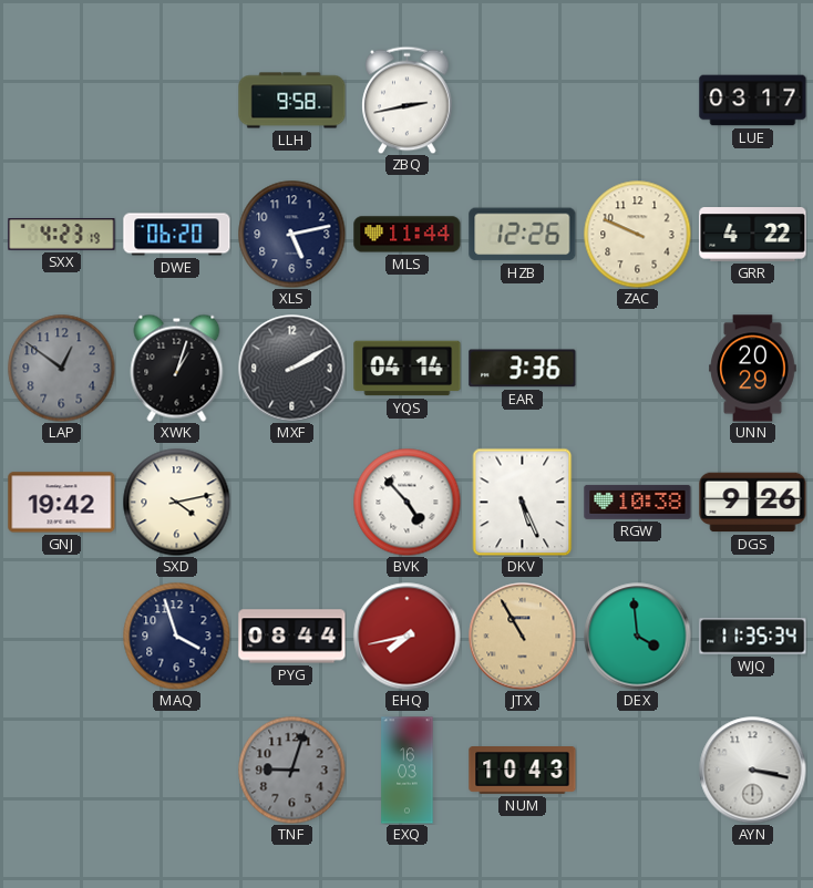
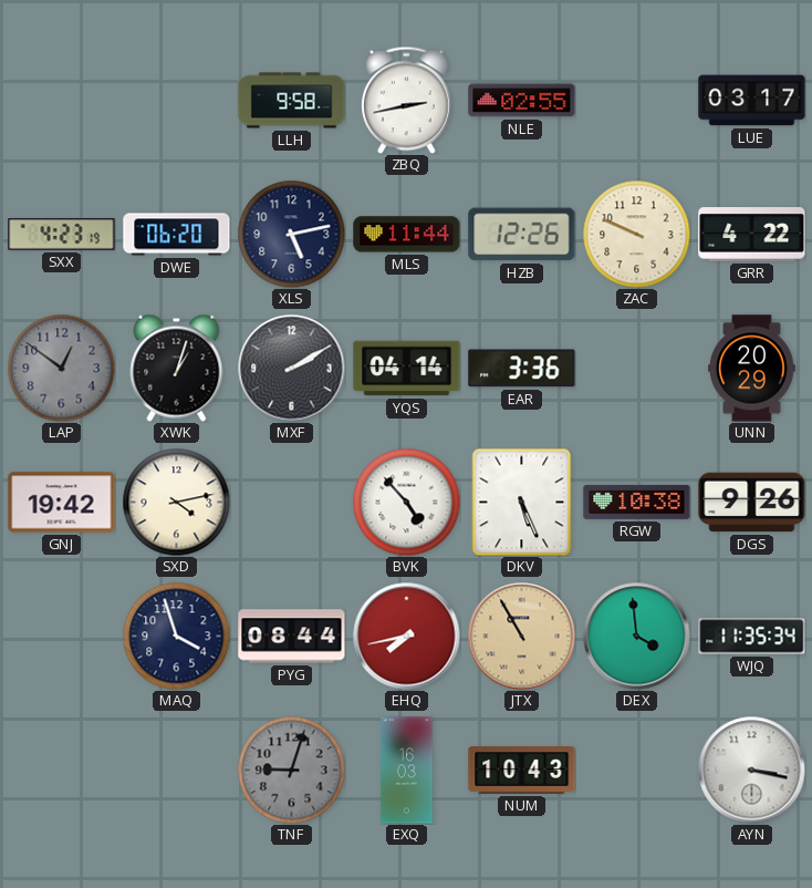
NLE: none -> 02:55 (522, 101)
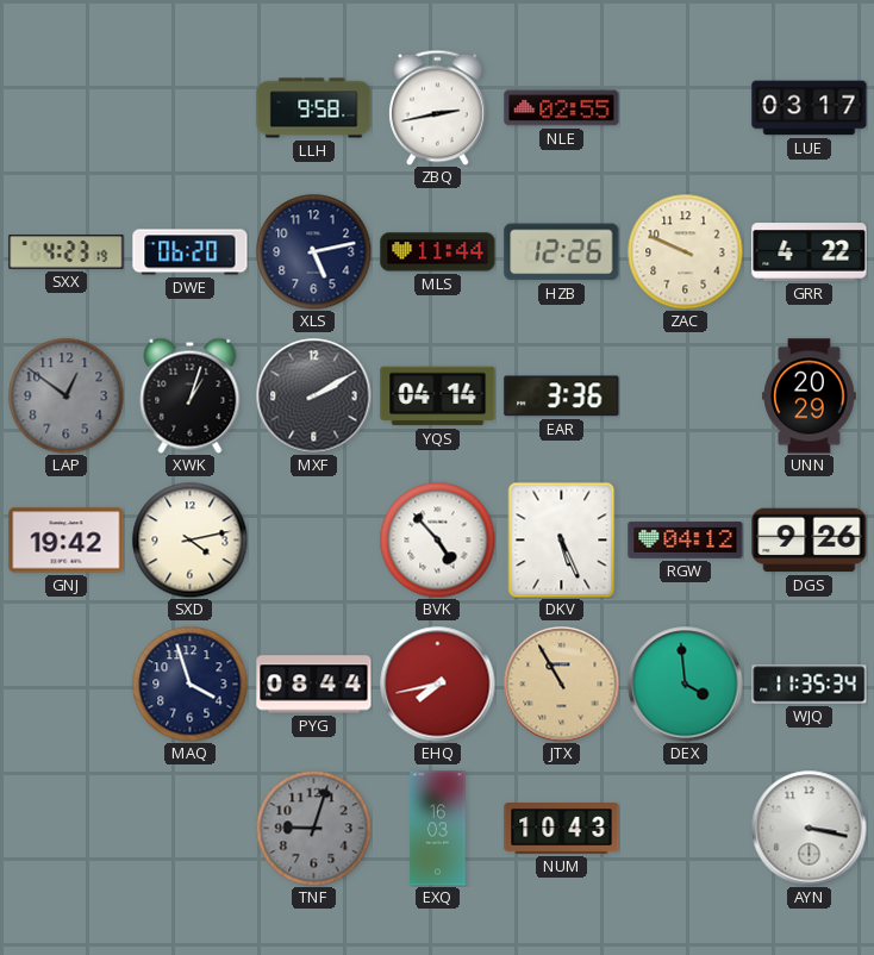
RGW: 10:38 -> 04:12 (686, 539)
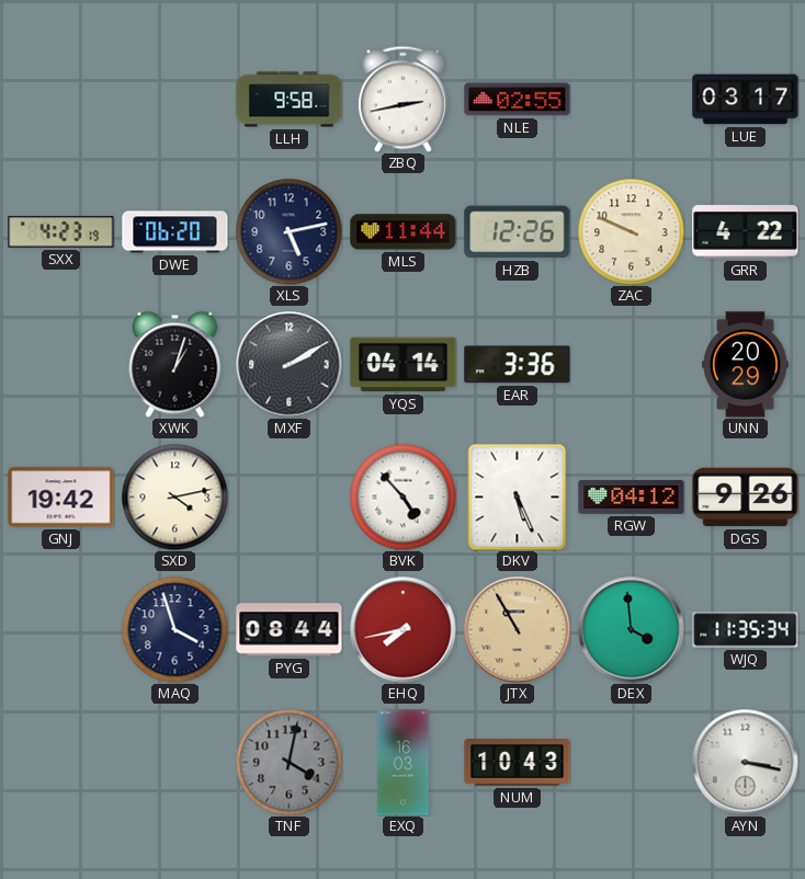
LAP: 12:51 -> none (65, 395)
TNF: 9:03 -> 4:02 (288, 762)
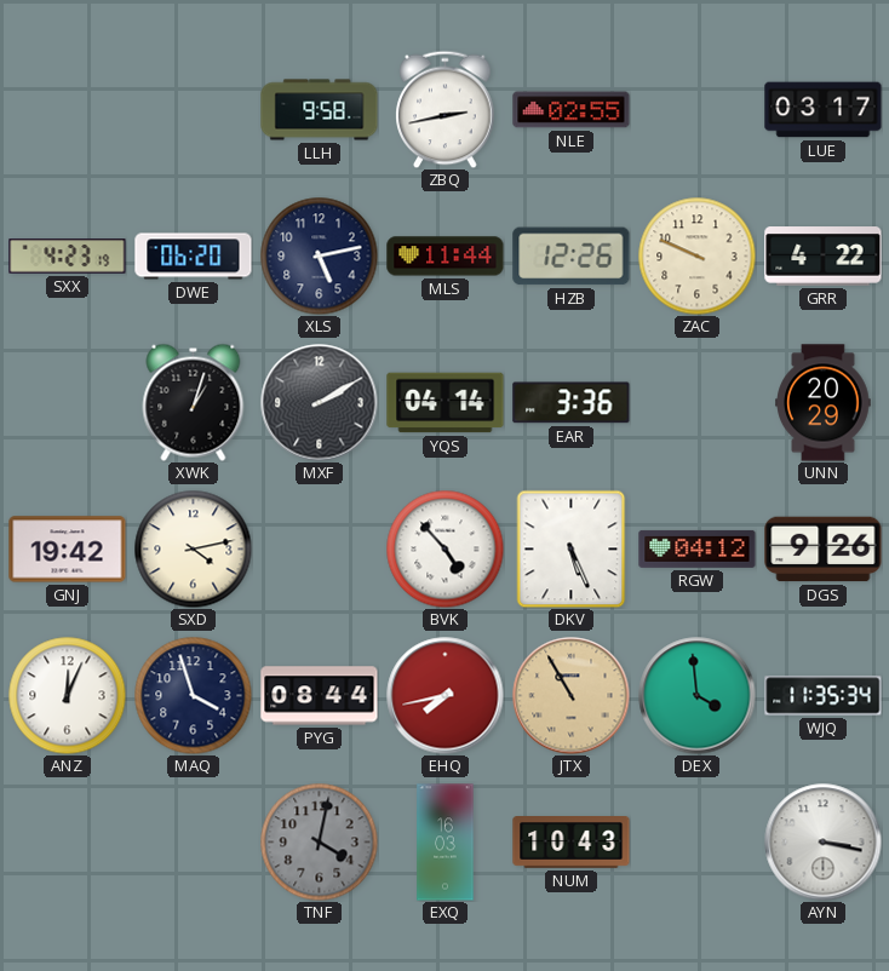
ANZ: none -> 12:04 (67, 695)
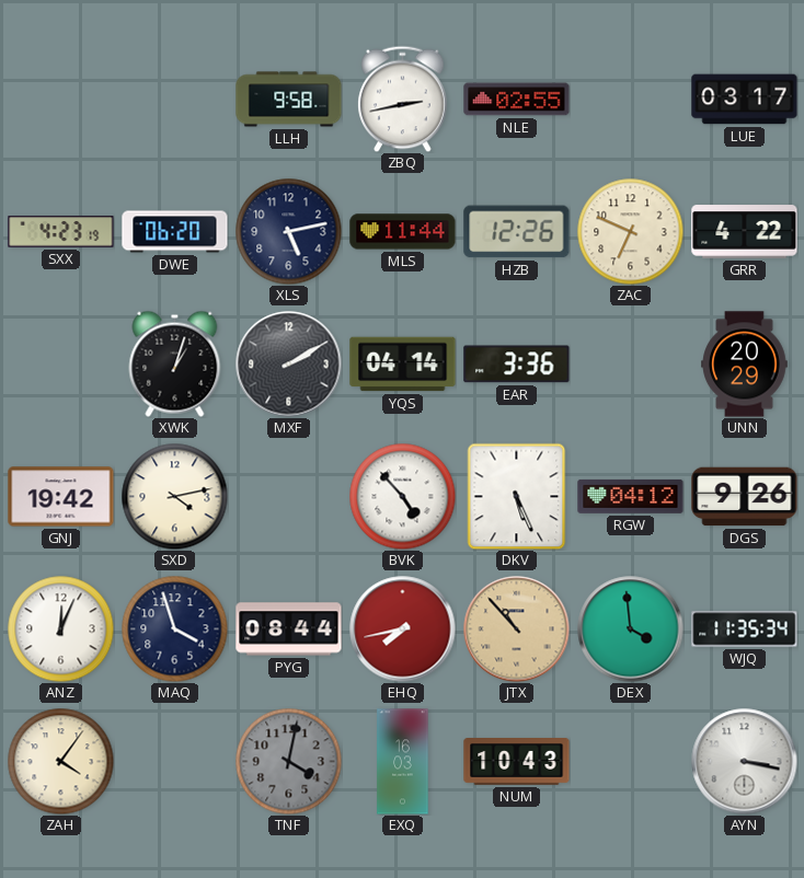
ZAC: 9:49 -> 6:49 (630, 231)
JTX: 10:55 -> 10:53 (517, 629)
ZAH: none -> 4:06 (60, 761)
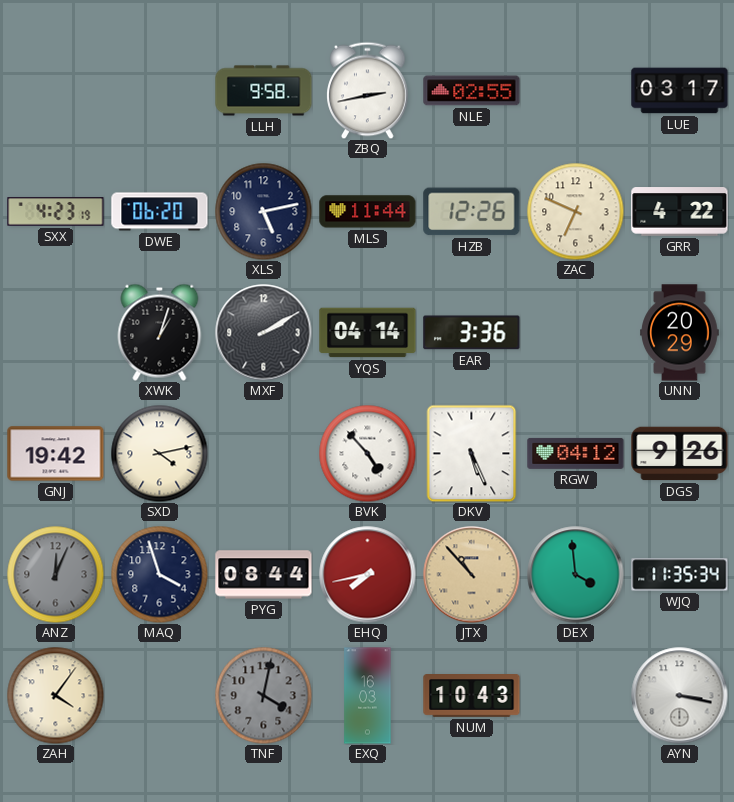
ANZ dial: white -> grey (55, 574)
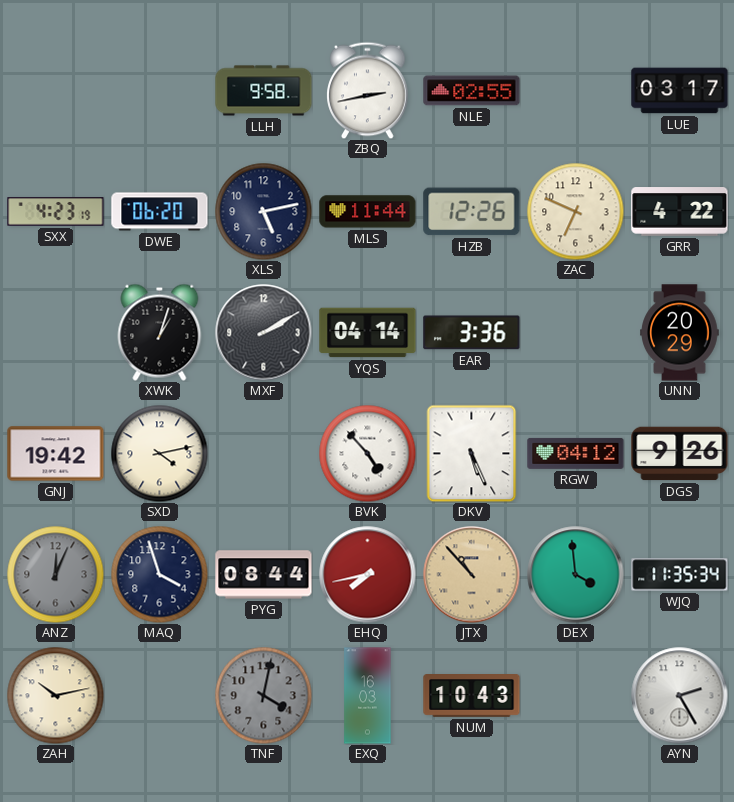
ZAH: 4:06 -> 10:13 (55, 695)
AYN: 3:17 -> 2:25 (680, 696)
